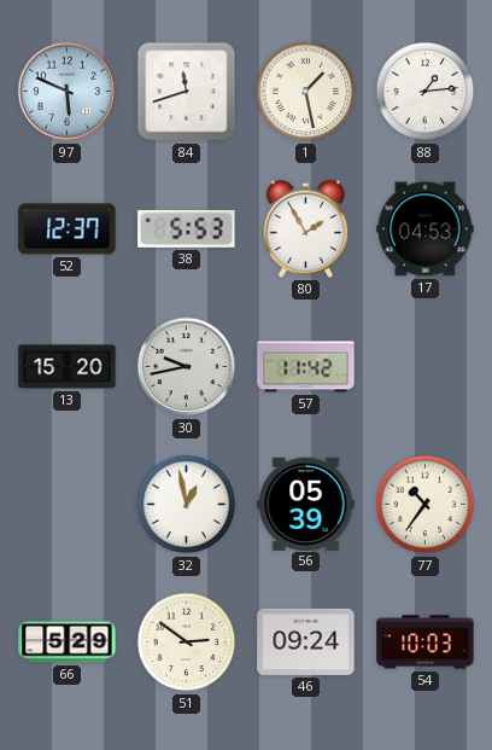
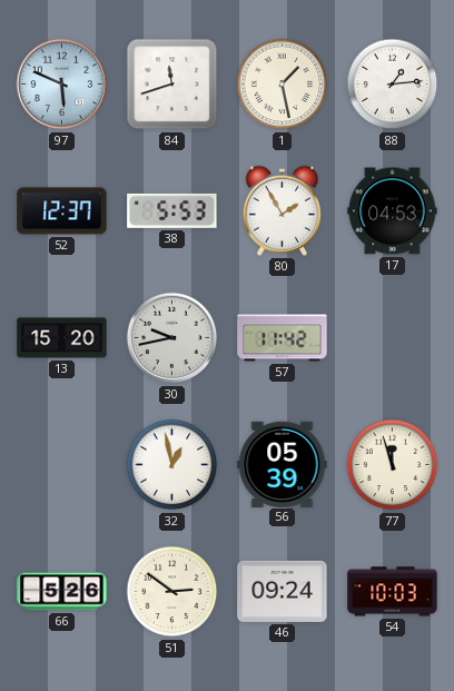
77: 10:36 -> 11:57 (393, 465)
66: 5:29 -> 5:26 (62, 592)
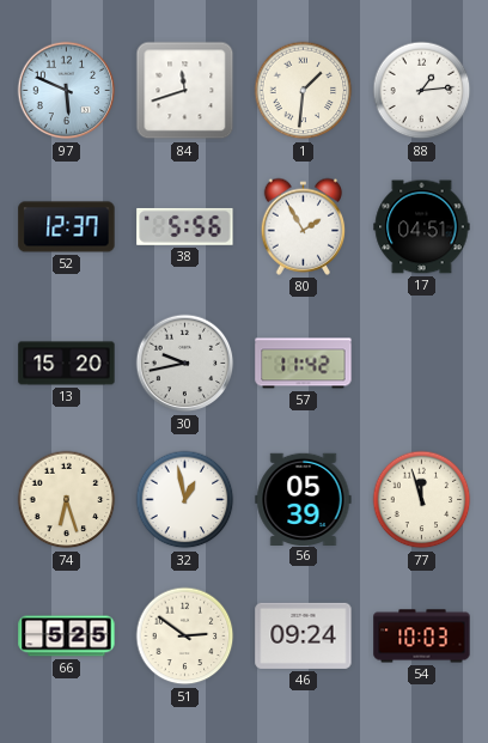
1: 1:28 -> 1:31 (304, 91)
38: 5:53 -> 5:56 (185, 226)
17: 04:53 -> 04:51 (422, 227)
74: none -> 6:27 (67, 500)
66: 5:26 -> 5:25 (67, 637)
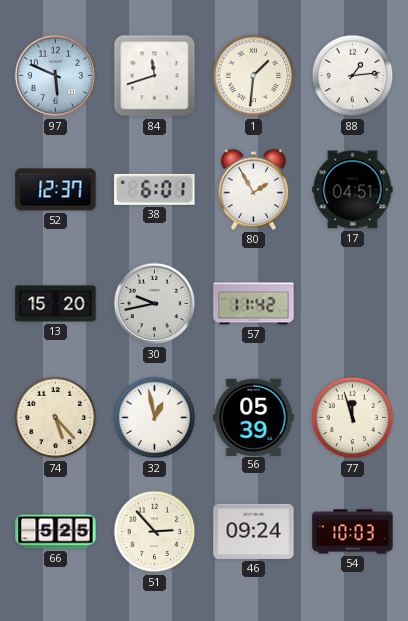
38: 5:56 -> 6:01 (155, 189)
74: 6:27 -> 5:23 (56, 418)
51: 2:51 -> 2:53 (155, 532)
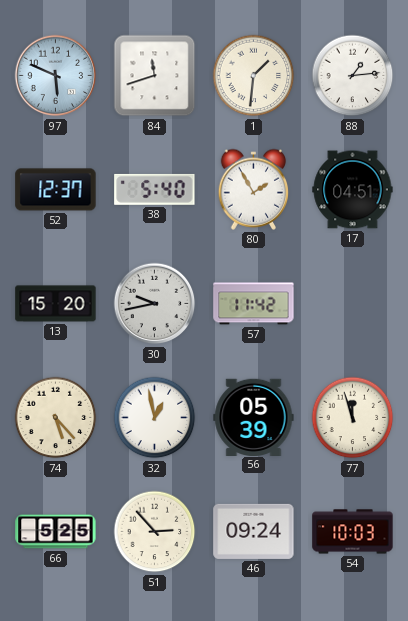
38: 6:01 -> 5:40 (155, 189)
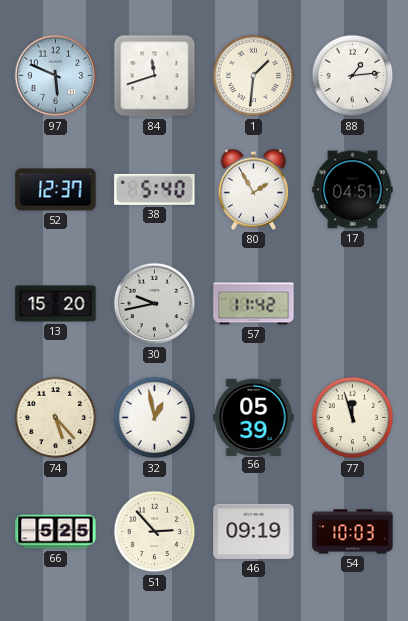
46: 09:24 -> 09:19 (254, 531)
